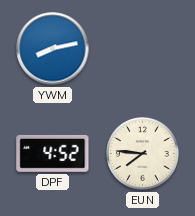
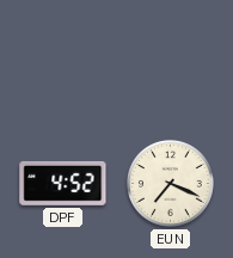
YWM: 8:13 -> none (53, 49)
EUN: 7:46 -> 7:19 (171, 184)
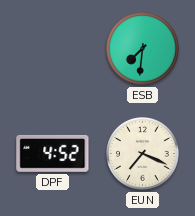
ESB: none -> 7:31 (143, 49)
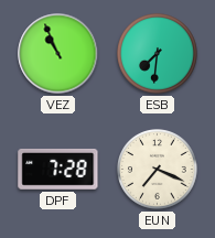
VEZ: none -> 10:56 (58, 54)
DPF: 4:52 -> 7:28 (58, 169)
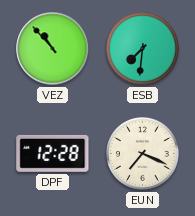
VEZ: 10:56 -> 10:53 (53, 49)
DPF: 7:28 -> 12:28 (53, 153)
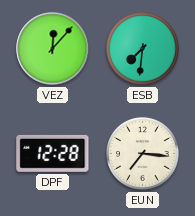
VEZ: 10:53 -> 12:07 (53, 49)
EUN: 7:19 -> 7:16 (143, 154)
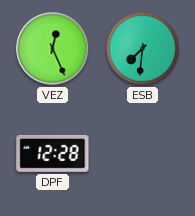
VEZ: 12:07 -> 12:26 (53, 49)
EUN: 7:16 -> none (143, 154)
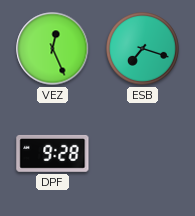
ESB: 7:31 -> 7:18 (143, 49)
DPF: 12:28 -> 9:28 (53, 153)
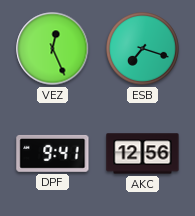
DPF: 9:28 -> 9:41 (53, 153)
AKC: none -> 12:56 (143, 154)
